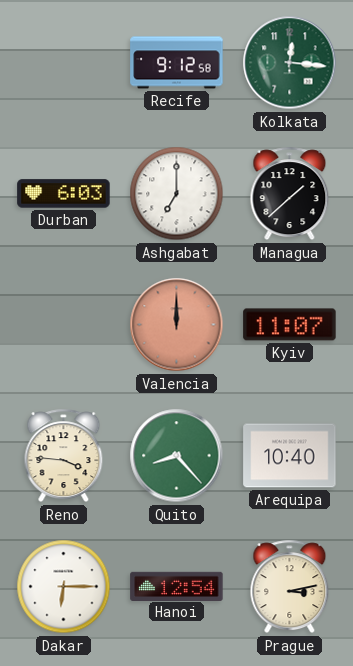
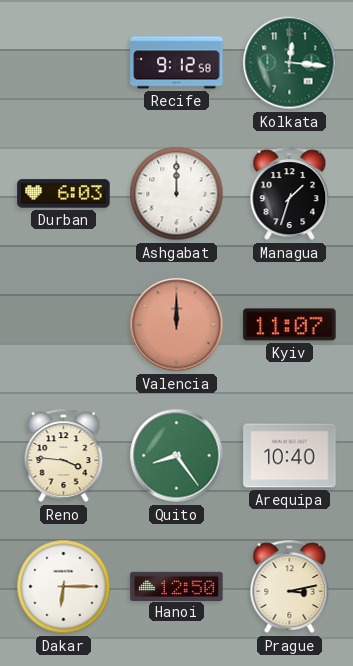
Ashgabat: 7:00 -> 12:00 (177, 194)
Managua: 1:38 -> 1:33 (290, 194)
Quito: 8:23 -> 8:24 (177, 456)
Hanoi: 12:54 -> 12:50 (177, 586)
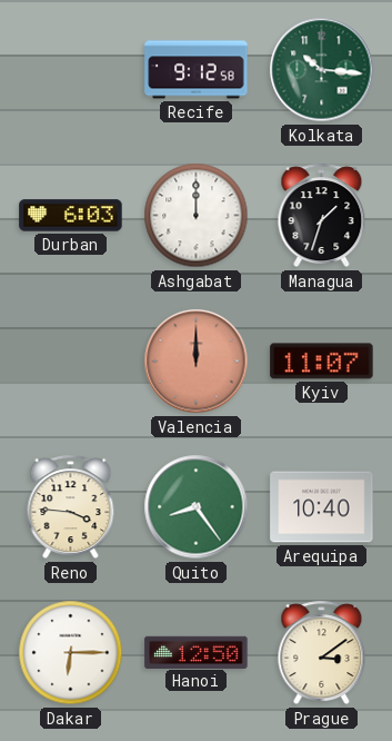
Kolkata: 12:16 -> 10:16 (322, 70)
Prague: 3:13 -> 3:09 (322, 653)
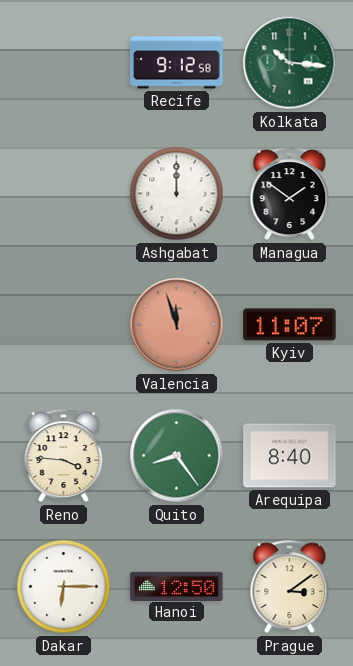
Durban: 6:03 -> none (71, 216)
Managua: 1:33 -> 1:51 (290, 194)
Valencia: 12:00 -> 11:57 (177, 325)
Arequipa: 10:40 -> 8:40 (290, 456)
